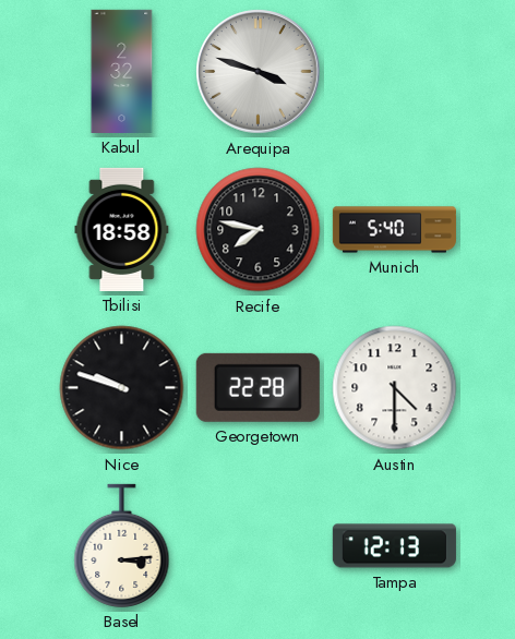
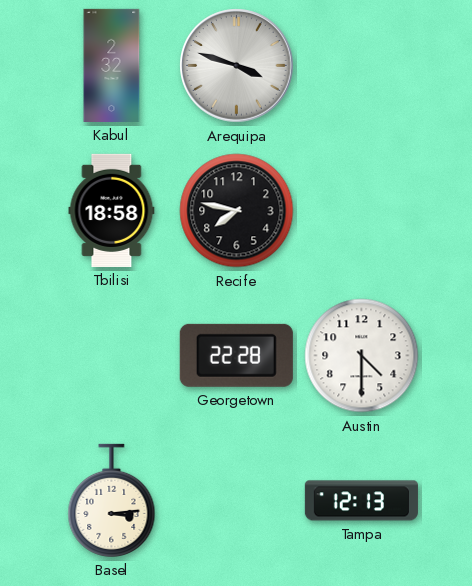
Munich: 5:40 -> none (394, 230)
Nice: 9:48 -> none (122, 388)
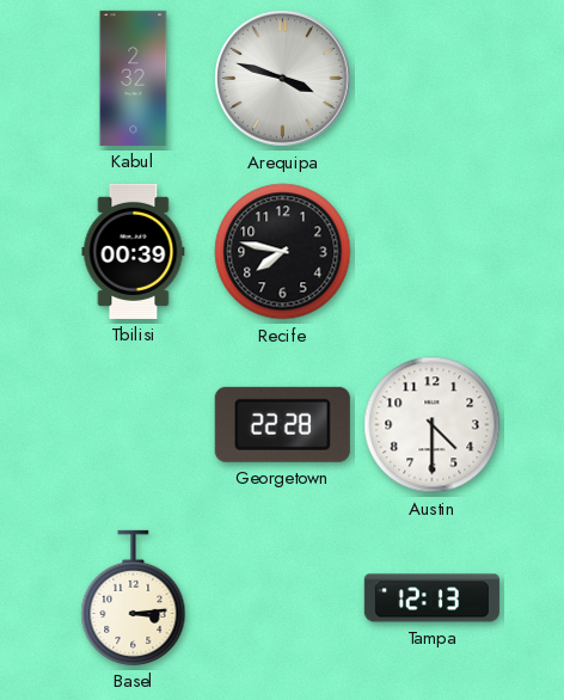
Tbilisi: 18:58 -> 00:39 (134, 251)
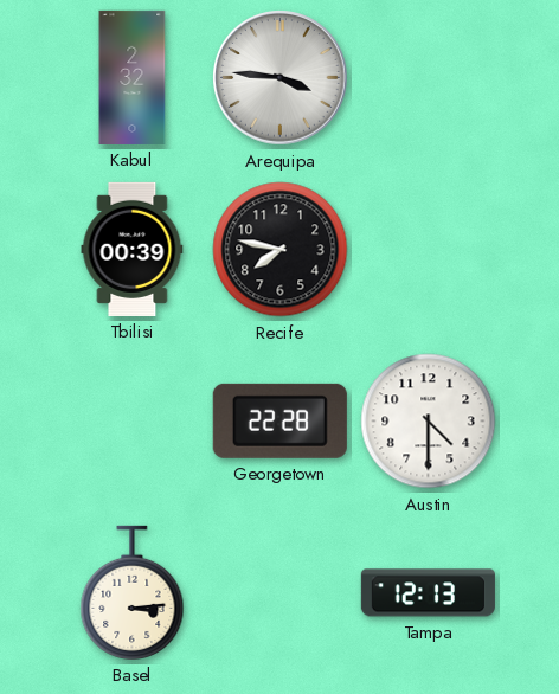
Arequipa: 3:48 -> 3:46 (281, 78)
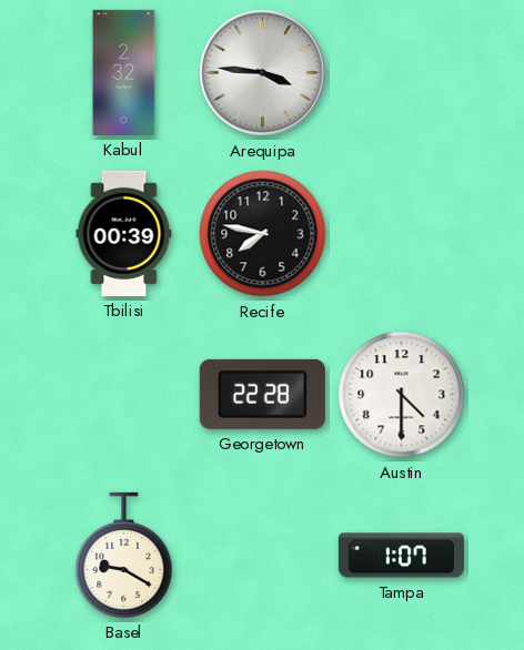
Basel: 3:14 -> 9:20 (124, 555)
Tampa: 12:13 -> 1:07 (401, 556)
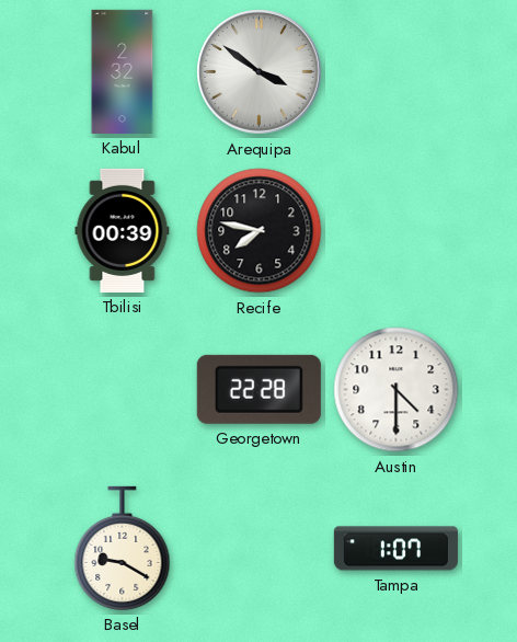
Arequipa: 3:46 -> 3:51 (260, 72)
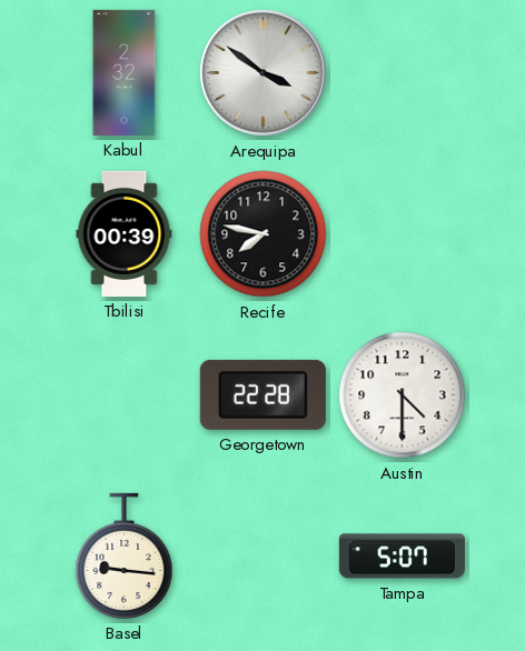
Basel: 9:20 -> 9:16 (125, 555)
Tampa: 1:07 -> 5:07 (402, 557)
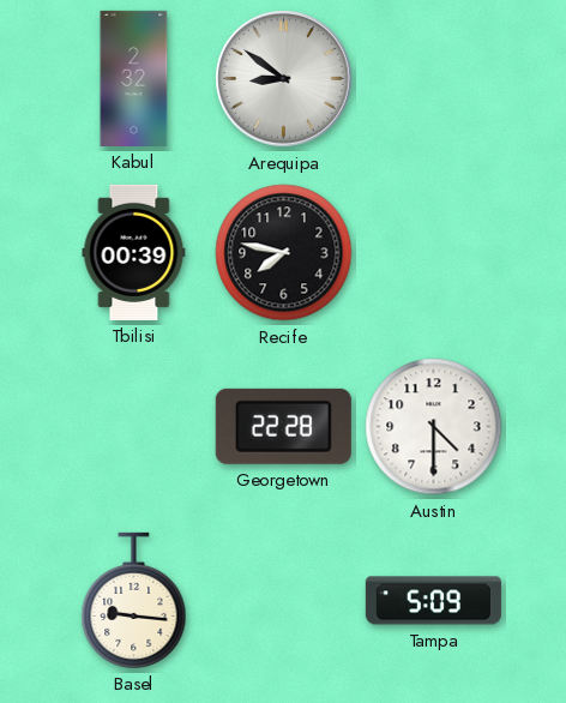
Arequipa: 3:51 -> 8:51 (284, 79)
Tampa: 5:07 -> 5:09 (433, 601)
